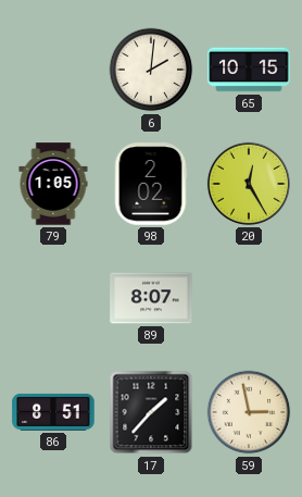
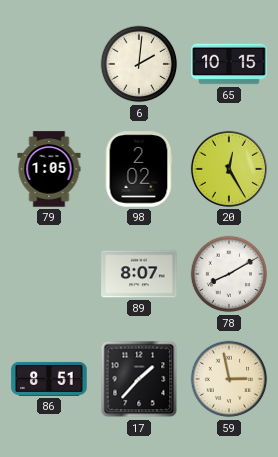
78: none -> 8:10 (229, 274)
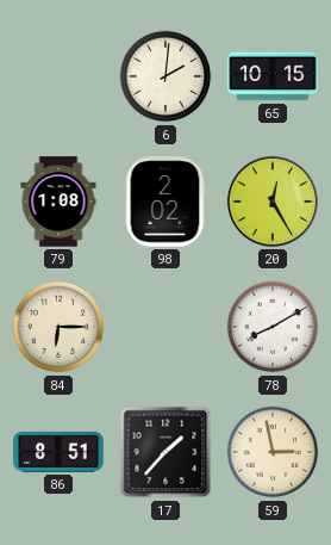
79: 1:05 -> 1:08 (58, 202)
84: none -> 6:15 (58, 327)
89: 8:07 -> none (139, 274)
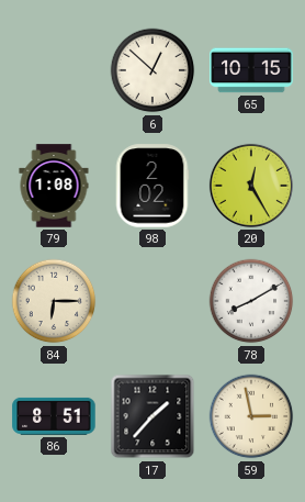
6: 2:01 -> 12:52 (152, 70)
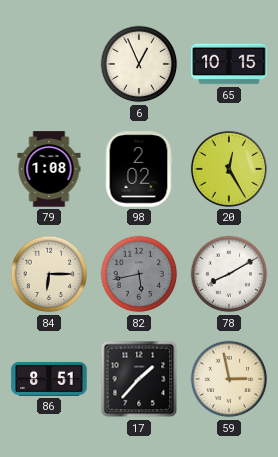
6: 12:52 -> 12:56 (139, 64)
82: none -> 5:43 (139, 274)
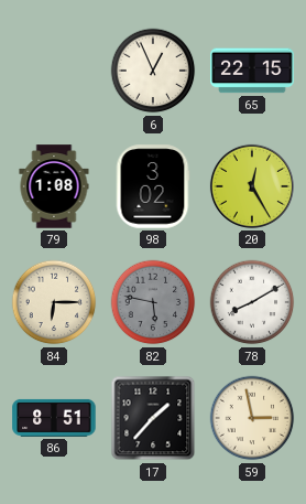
65: 10:15 -> 22:15 (252, 71)
98: 2:02 -> 3:02 (153, 186)
82: 5:43 -> 5:47 (153, 302)
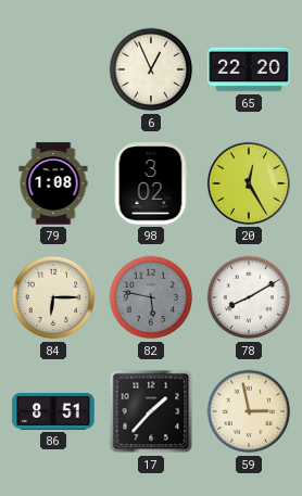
65: 22:15 -> 22:20 (249, 69)
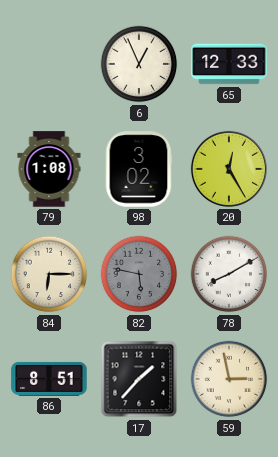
65: 22:20 -> 12:33 (229, 64)
